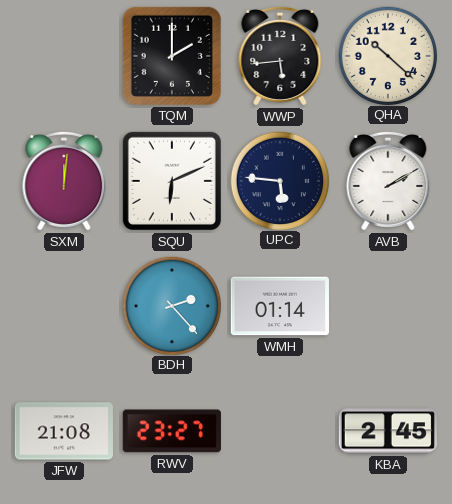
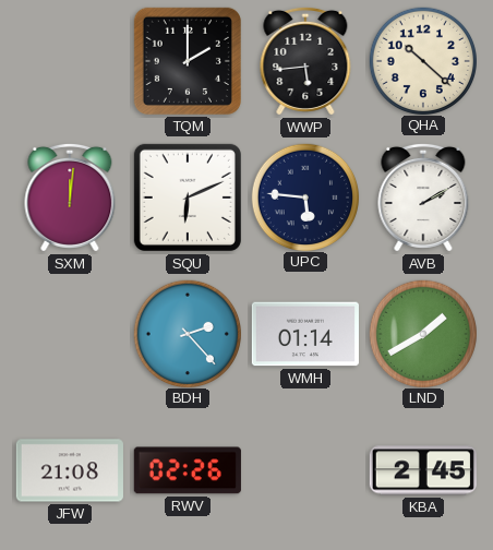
LND: none -> 1:40 (422, 333)
RWV: 23:27 -> 02:26 (188, 470)
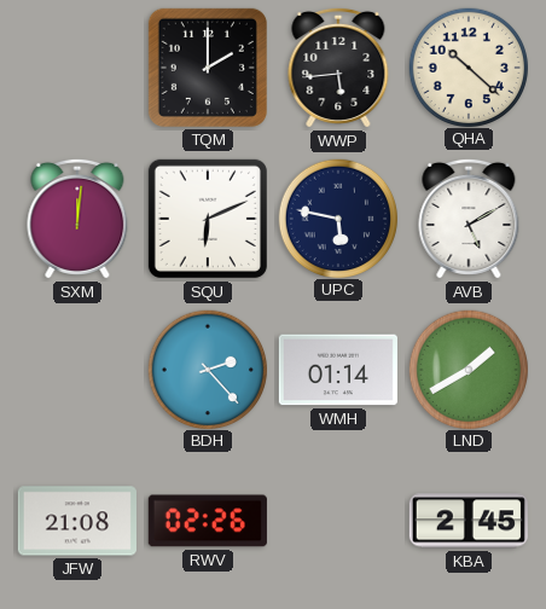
UPC: 5:46 -> 5:47 (337, 217)
AVB: 2:10 -> 5:10 (469, 219)
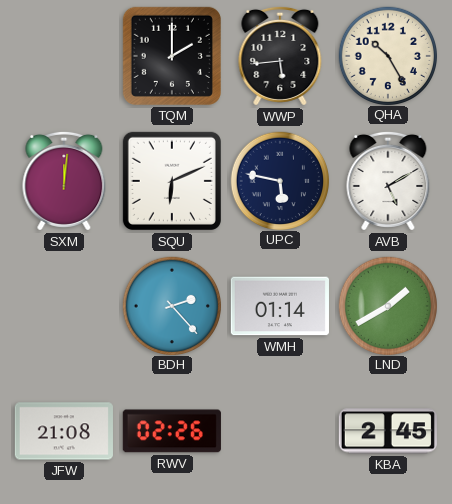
QHA: 10:22 -> 10:25 (387, 55)
